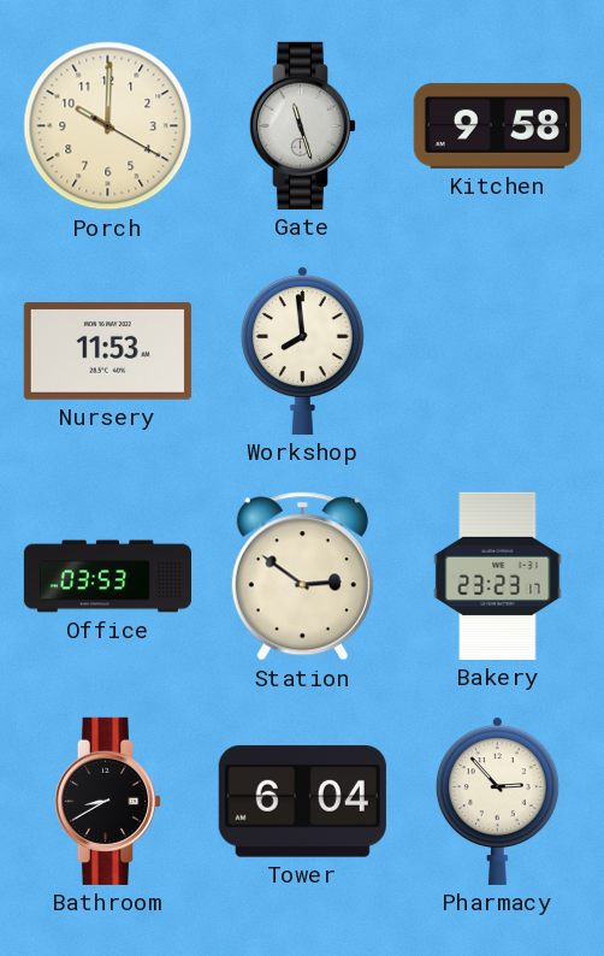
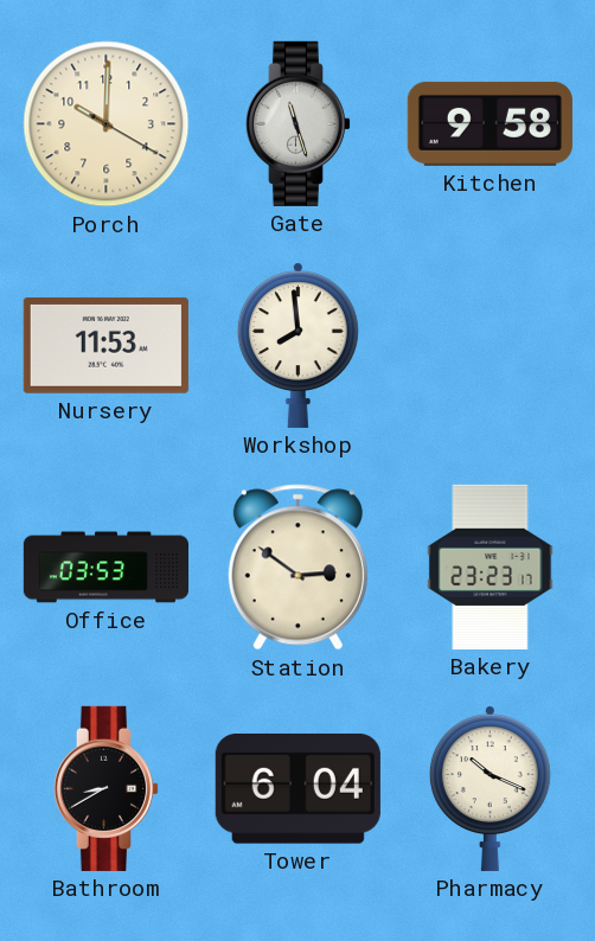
Pharmacy: 2:53 -> 10:19 (490, 788)
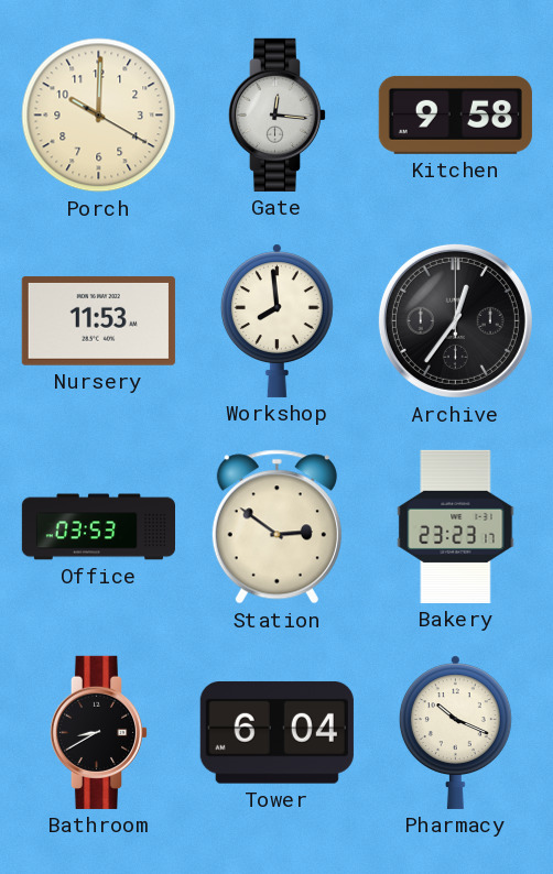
Gate: 11:27 -> 12:16 (278, 114)
Archive: none -> 12:36 (455, 320)
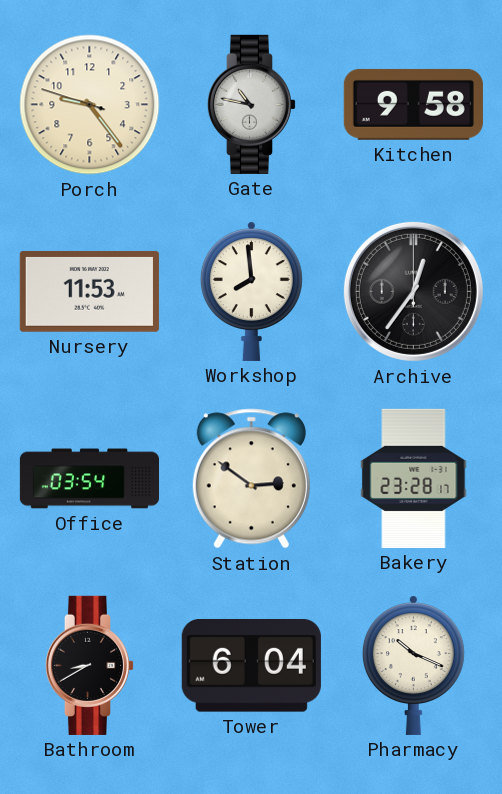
Porch: 10:00 -> 9:23 (90, 105)
Gate: 12:16 -> 10:47 (252, 104)
Office: 03:53 -> 03:54 (89, 479)
Bakery: 23:23 -> 23:28 (414, 478)
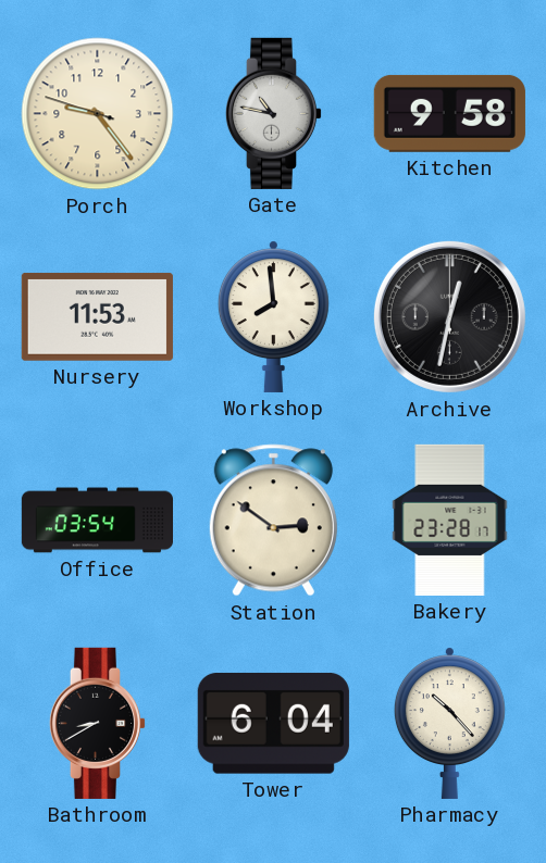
Archive: 12:36 -> 12:32 (449, 316)
Pharmacy: 10:19 -> 10:23 (449, 723)
